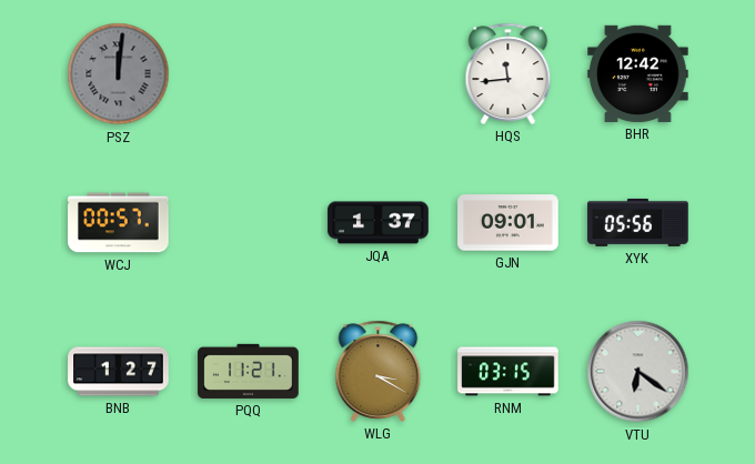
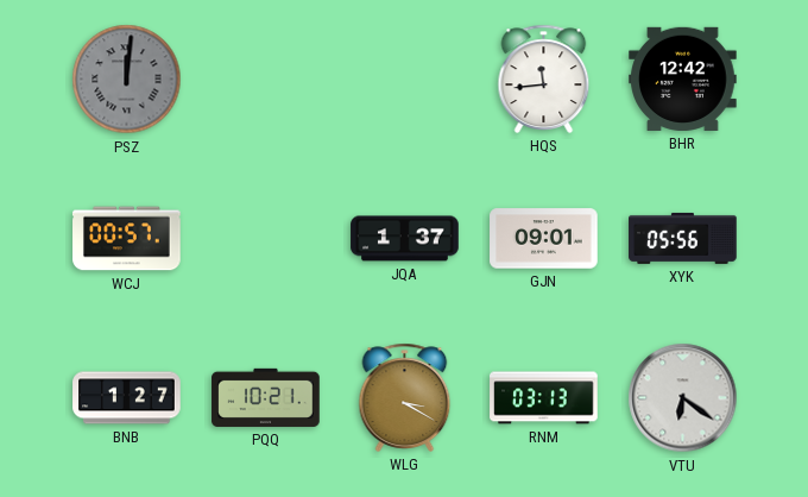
PQQ: 11:21 -> 10:21 (266, 397)
RNM: 03:15 -> 03:13 (544, 398)
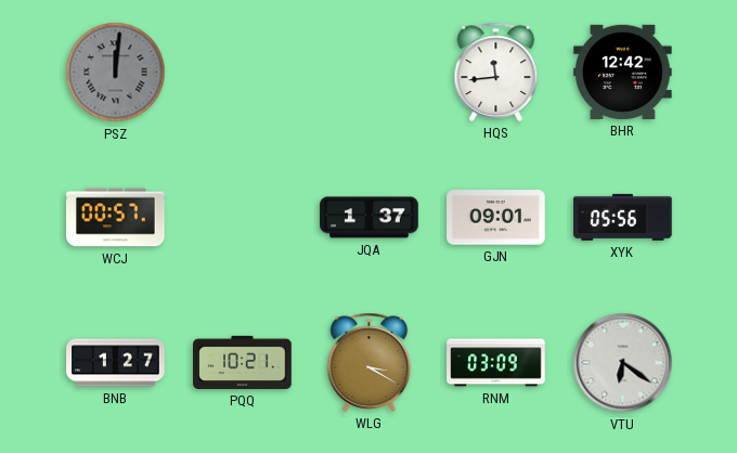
RNM: 03:13 -> 03:09 (496, 363)
